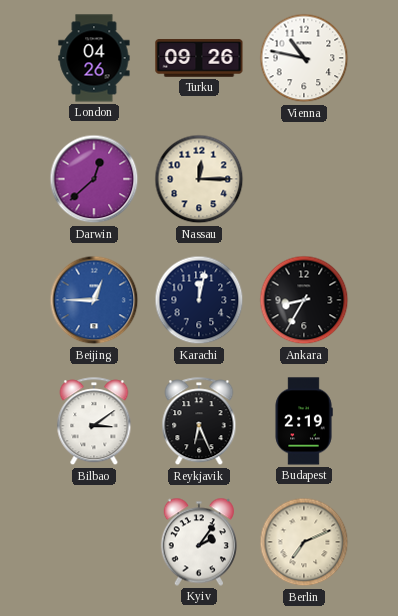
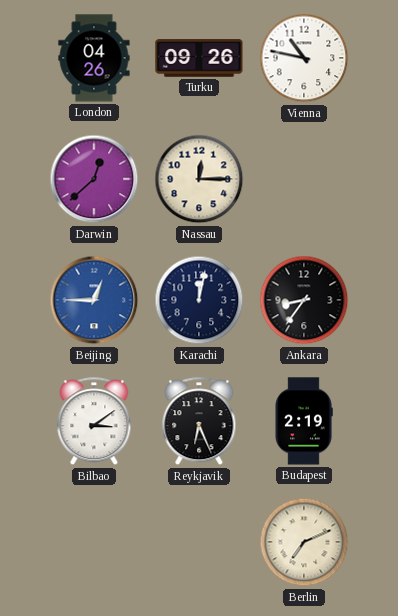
Ankara: 8:35 -> 8:36 (304, 300)
Kyiv: 2:06 -> none (199, 542)
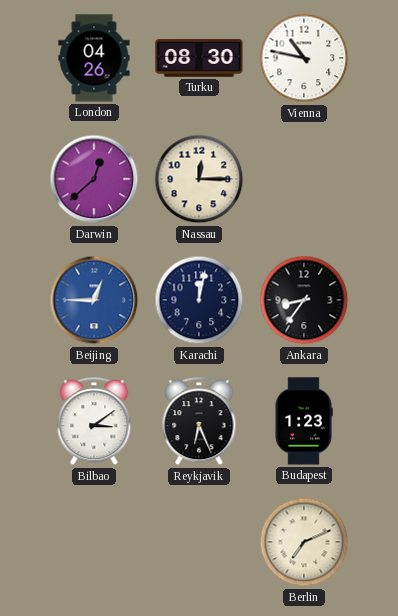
Turku: 09:26 -> 08:30 (199, 58)
Budapest: 2:19 -> 1:23 (304, 421)
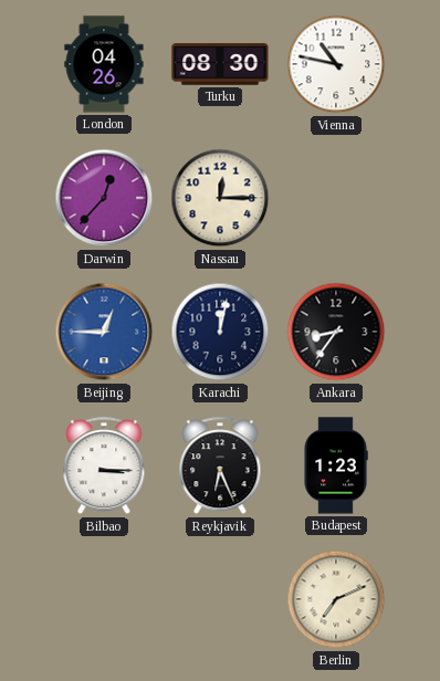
Darwin: 12:38 -> 12:37 (104, 198)
Bilbao: 3:09 -> 3:15 (104, 467)
